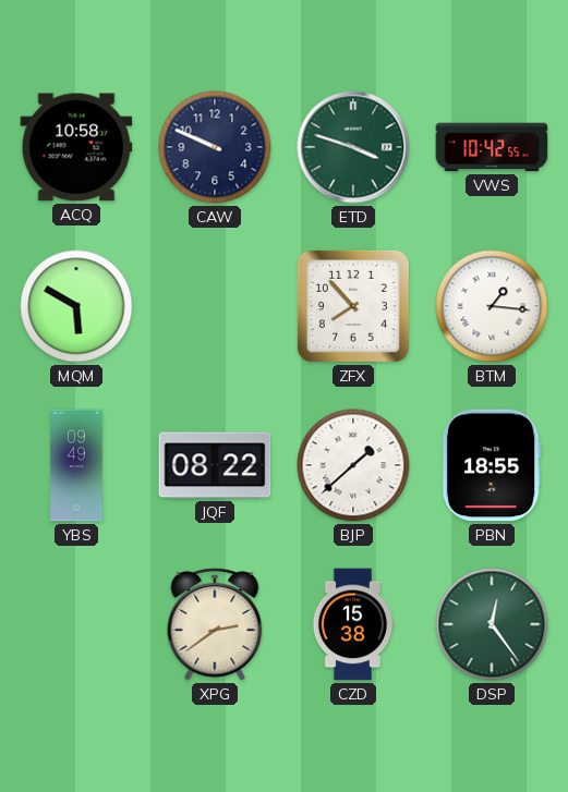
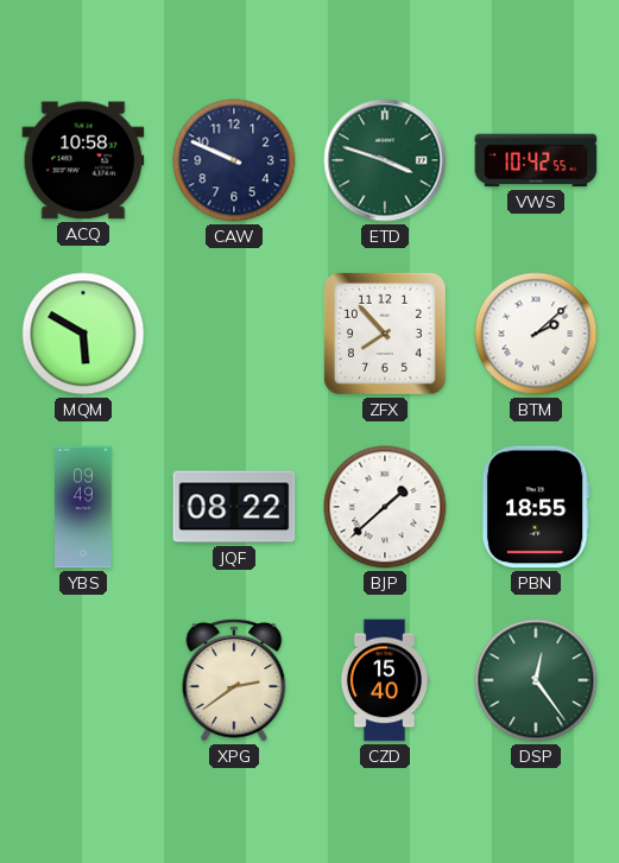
BTM: 1:16 -> 2:08 (536, 334)
CZD: 15:38 -> 15:40 (385, 680)
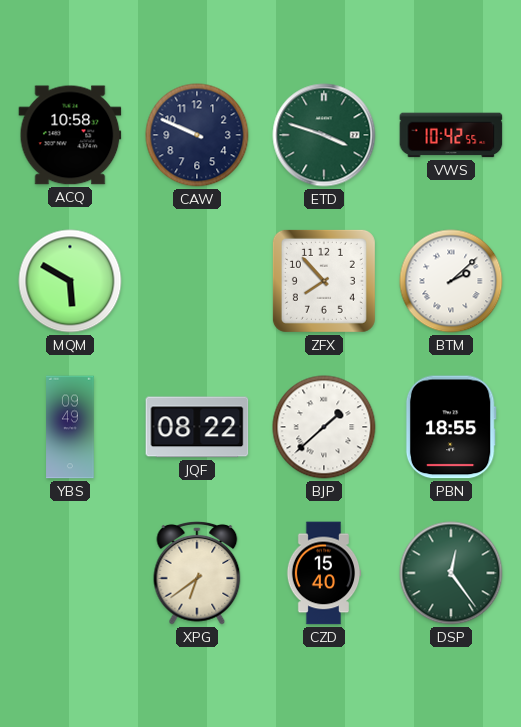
XPG: 2:39 -> 6:39 (197, 574)
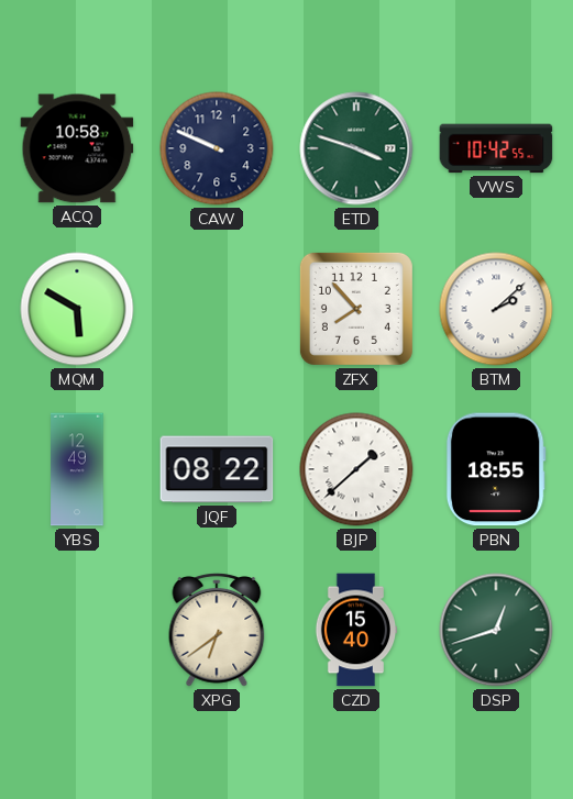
YBS: 09:49 -> 12:49 (77, 469)
DSP: 12:24 -> 12:42 (496, 630)
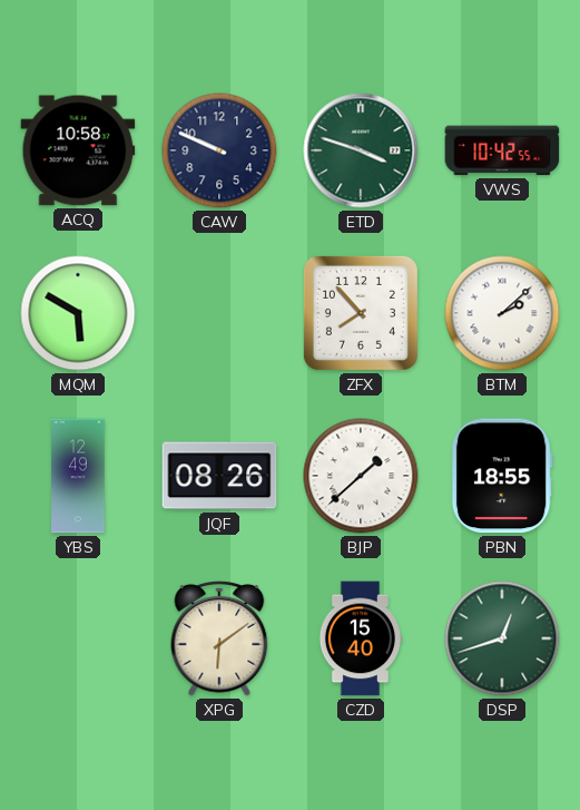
JQF: 08:22 -> 08:26 (219, 476)
XPG: 6:39 -> 6:09 (219, 640)
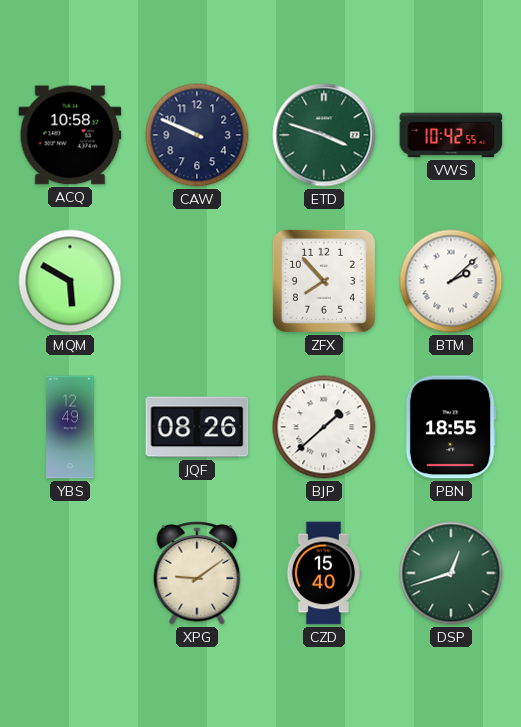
XPG: 6:09 -> 9:09 (197, 574)
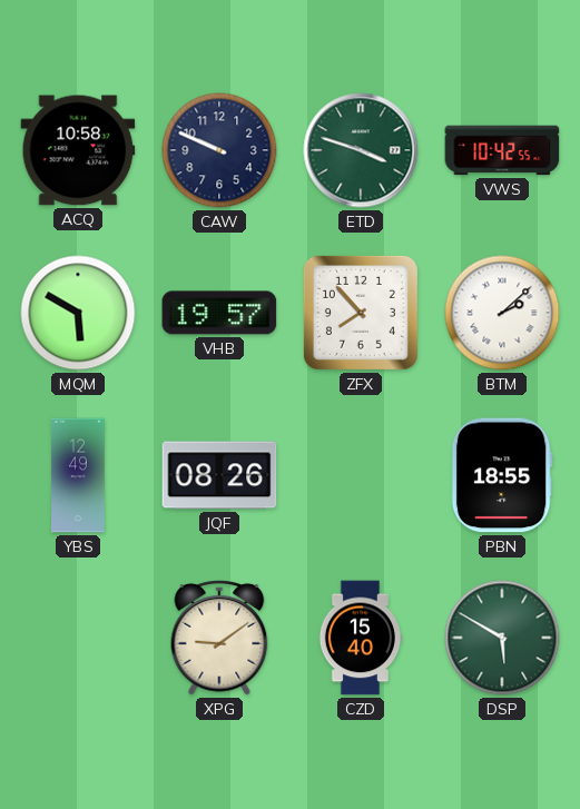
VHB: none -> 19:57 (219, 313)
BJP: 1:38 -> none (324, 427)
DSP: 12:42 -> 5:50 (502, 638)
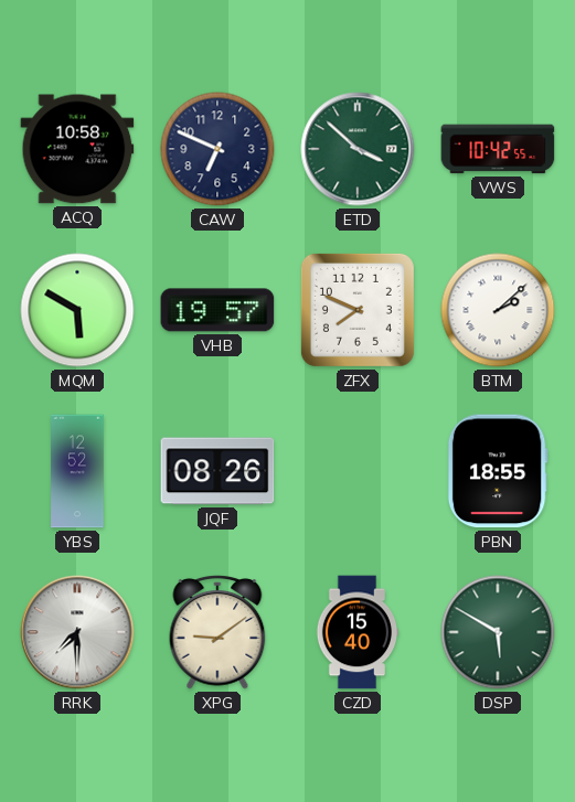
CAW: 9:49 -> 6:49 (217, 149)
ETD: 3:48 -> 3:52 (358, 149)
ZFX: 7:53 -> 7:49 (358, 310)
YBS: 12:49 -> 12:52 (77, 471)
RRK: none -> 7:30 (77, 632)
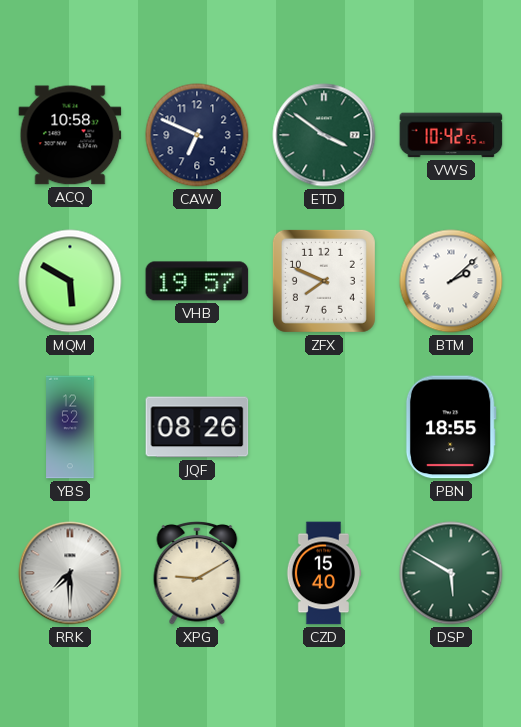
ETD: 3:52 -> 3:51 (324, 135)
XPG: 9:09 -> 9:10 (197, 574)
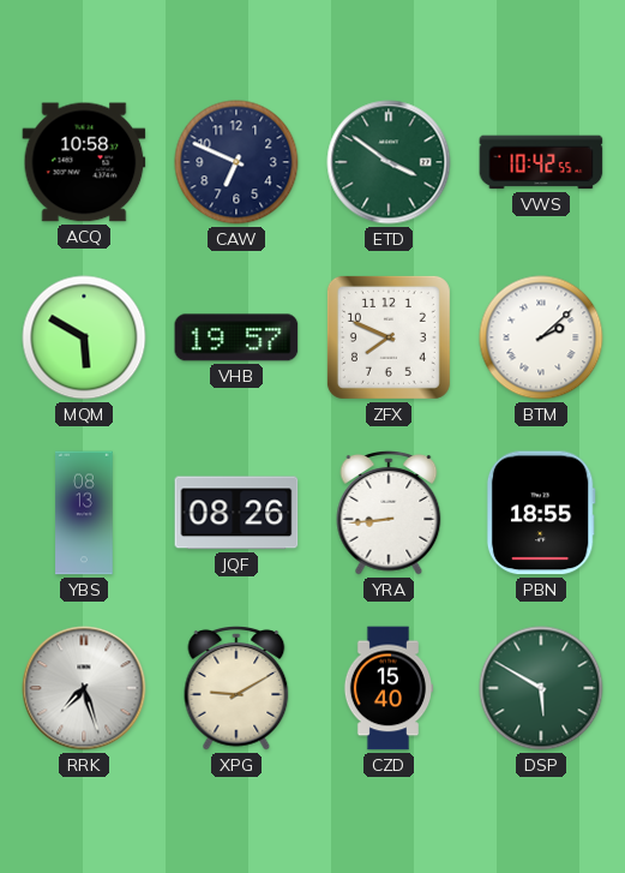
YBS: 12:52 -> 08:13 (84, 513)
YRA: none -> 8:44 (389, 514)
RRK: 7:30 -> 7:27 (84, 688)
